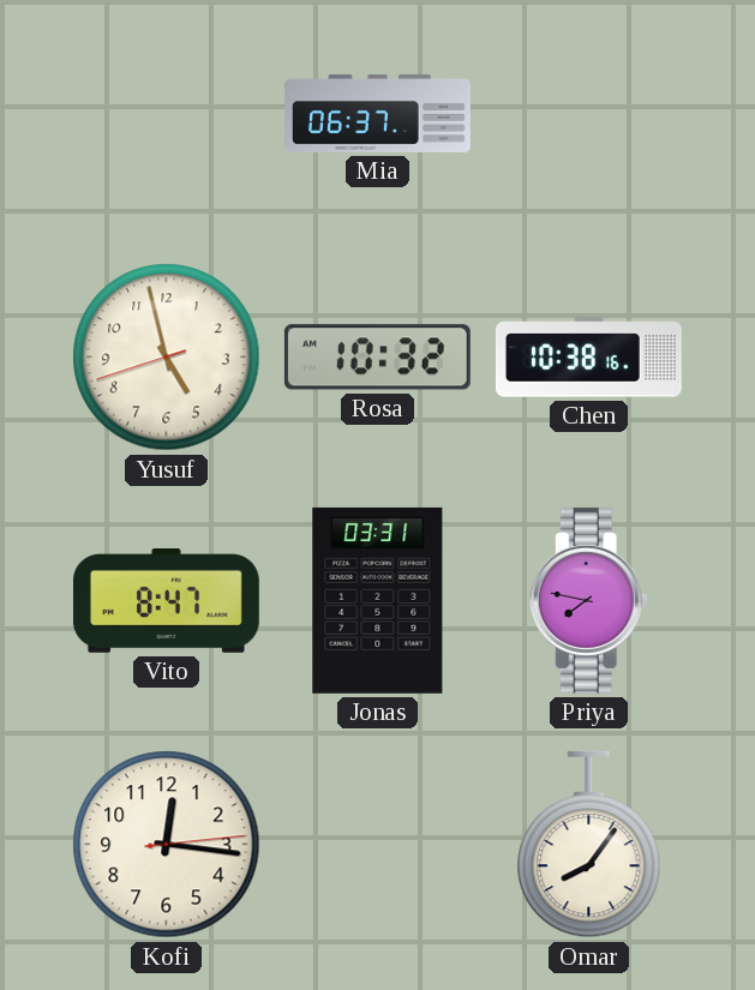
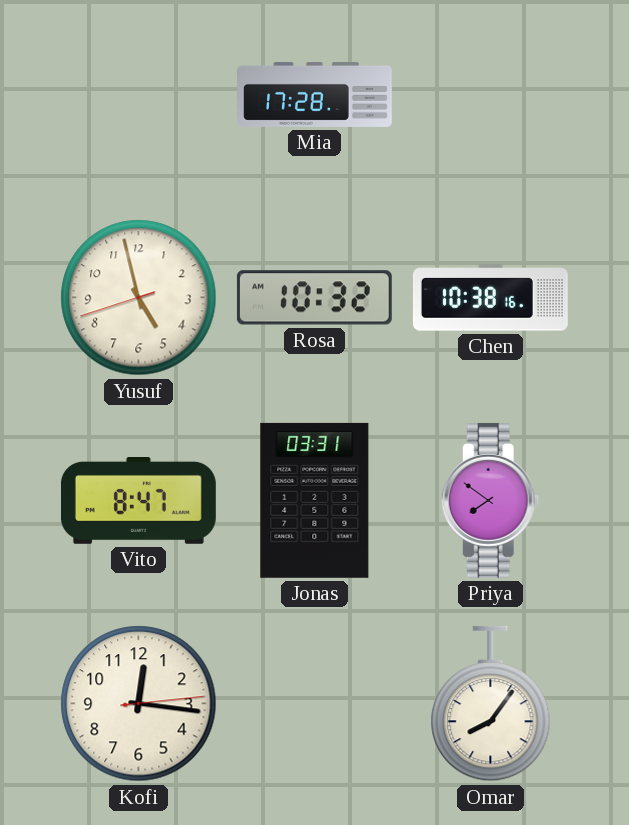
Mia: 06:37 -> 17:28 (315, 94)
Priya: 7:47 -> 7:51 (490, 500)
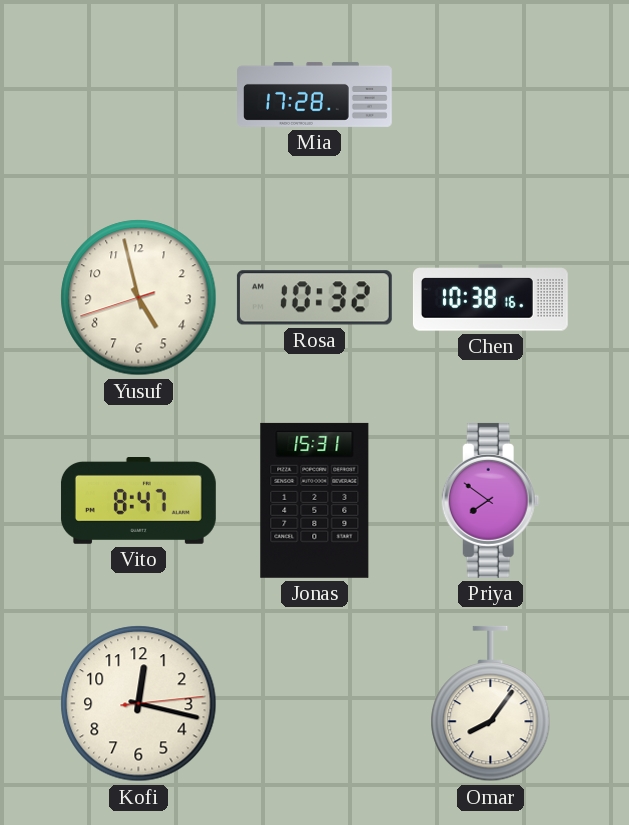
Jonas: 03:31 -> 15:31 (315, 500)
Kofi: 12:16 -> 12:17 (139, 704)
